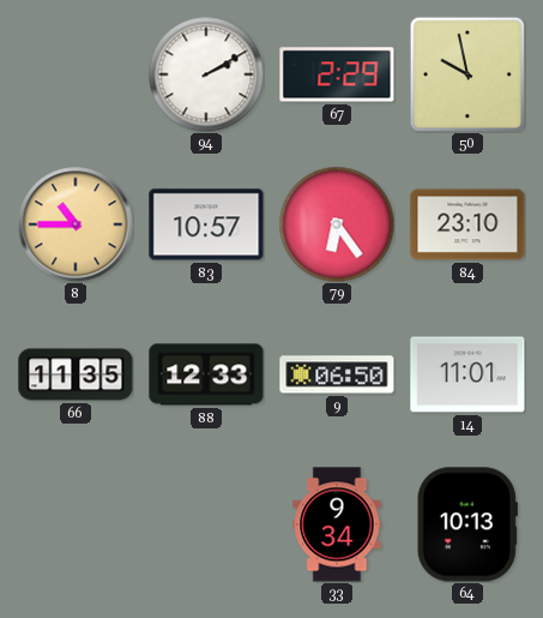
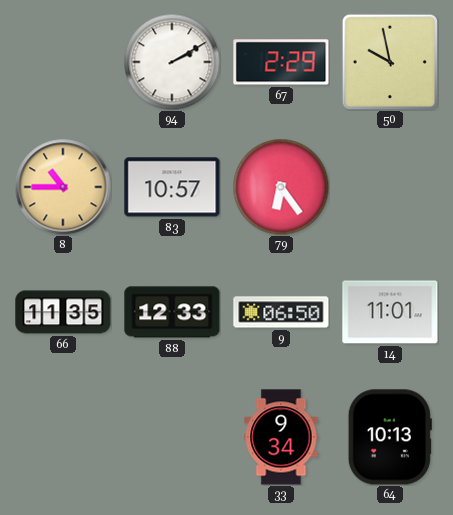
84: 23:10 -> none (467, 224)
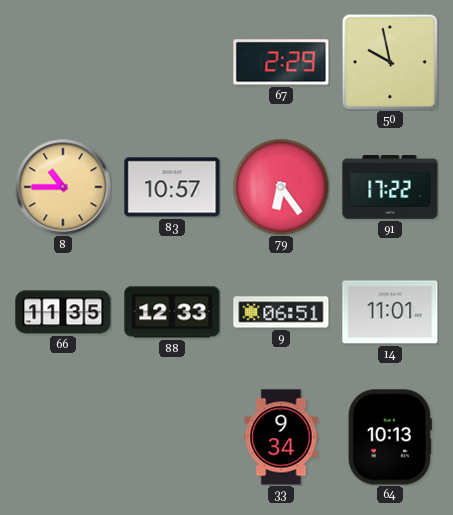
94: 2:10 -> none (172, 62)
91: none -> 17:22 (390, 188)
9: 06:50 -> 06:51 (281, 312)
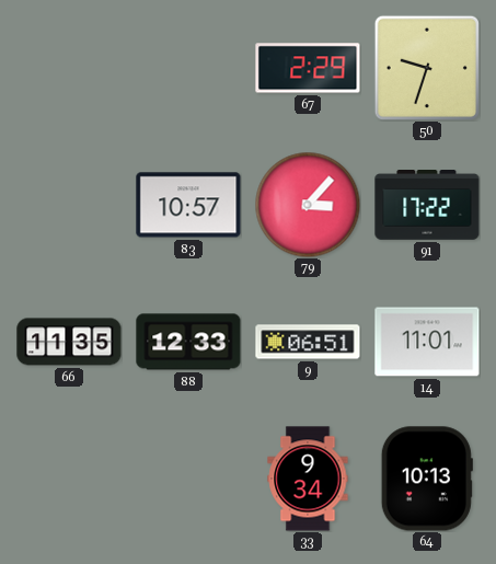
50: 9:58 -> 9:33 (427, 68)
8: 10:45 -> none (63, 187)
79: 6:24 -> 3:07 (308, 205)
